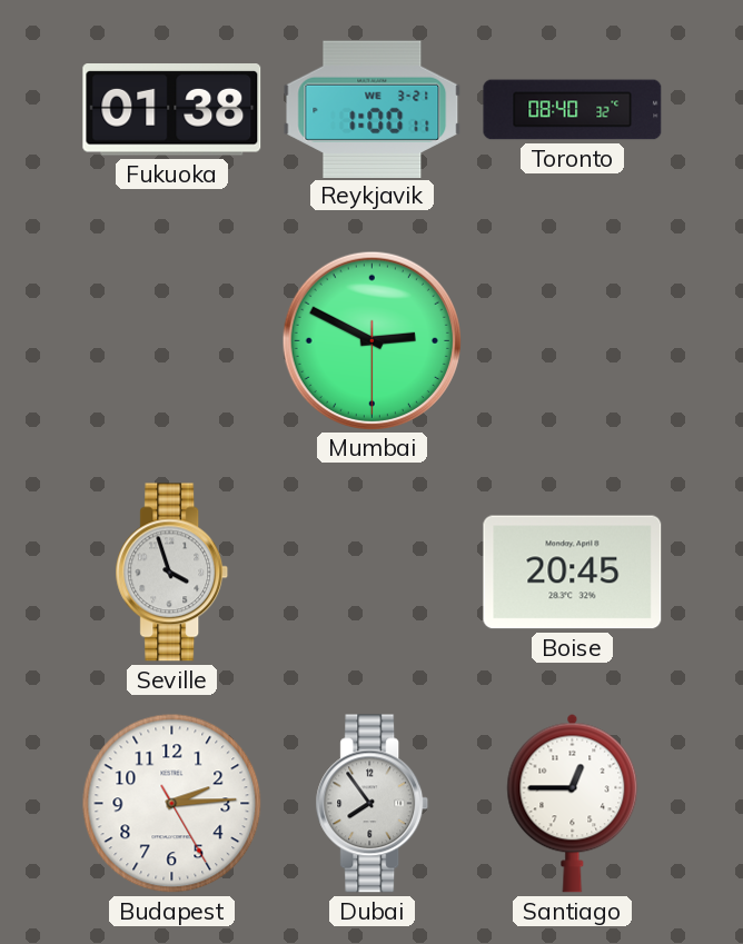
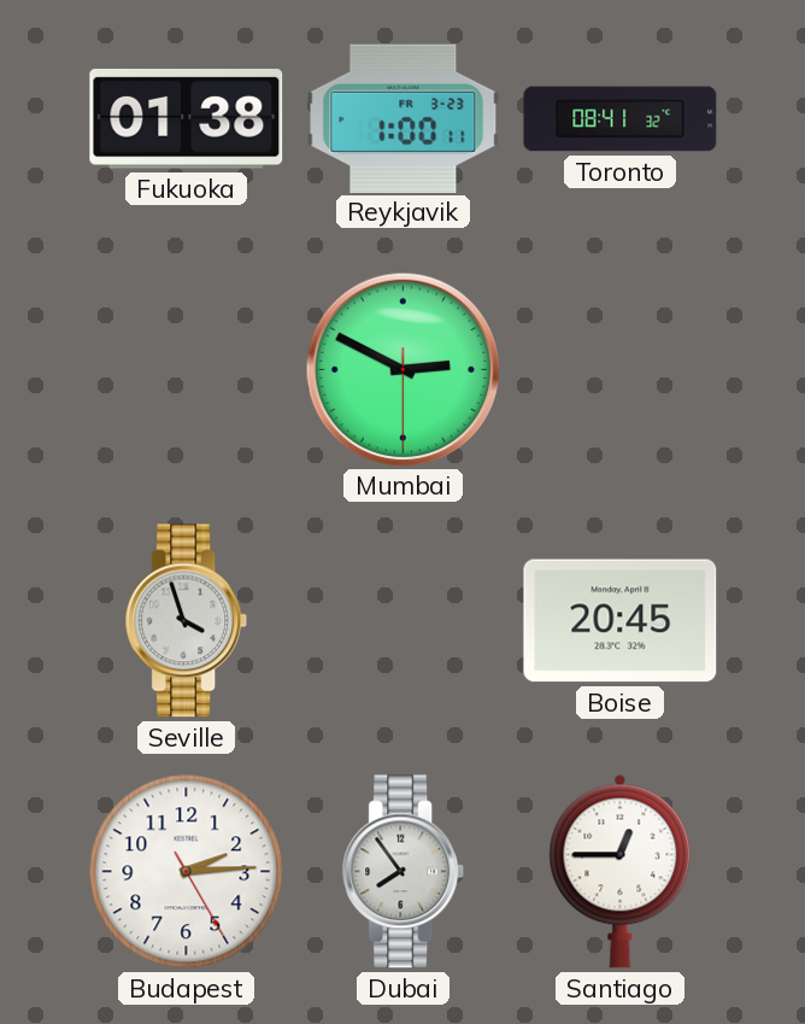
Reykjavik date: WE 3-21 -> FR 3-23 (404, 118)
Toronto: 08:40 -> 08:41 (621, 119)
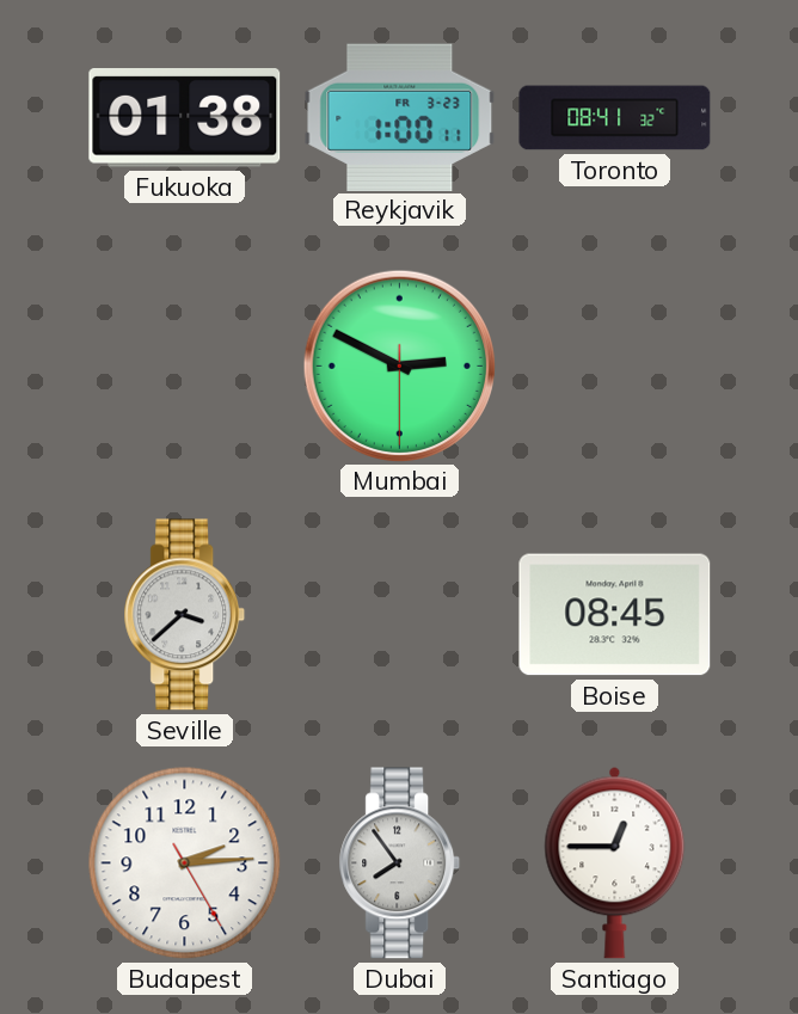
Seville: 3:57 -> 3:38 (185, 615)
Boise: 20:45 -> 08:45 (615, 615)
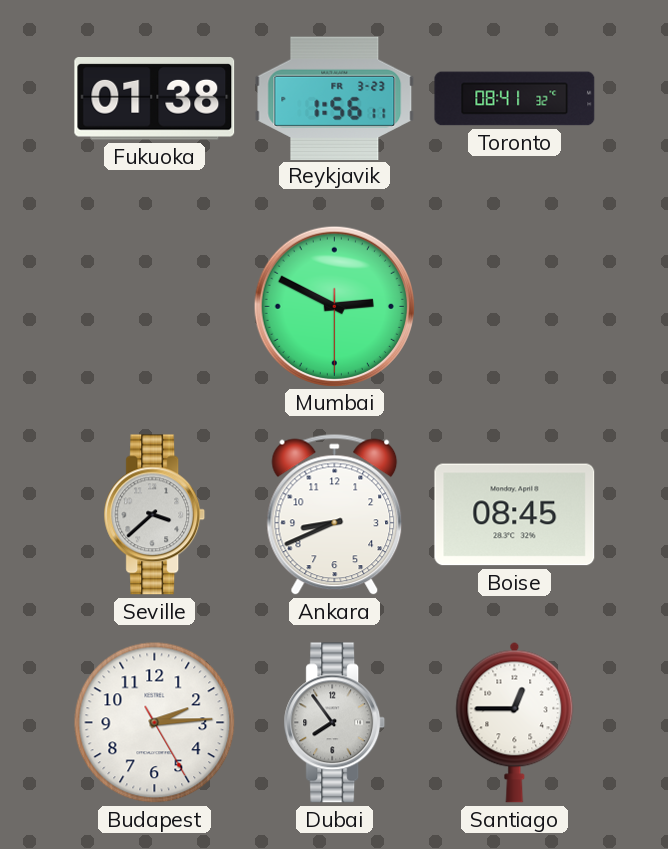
Reykjavik: 1:00 -> 1:56 (335, 98)
Ankara: none -> 8:41 (335, 515)
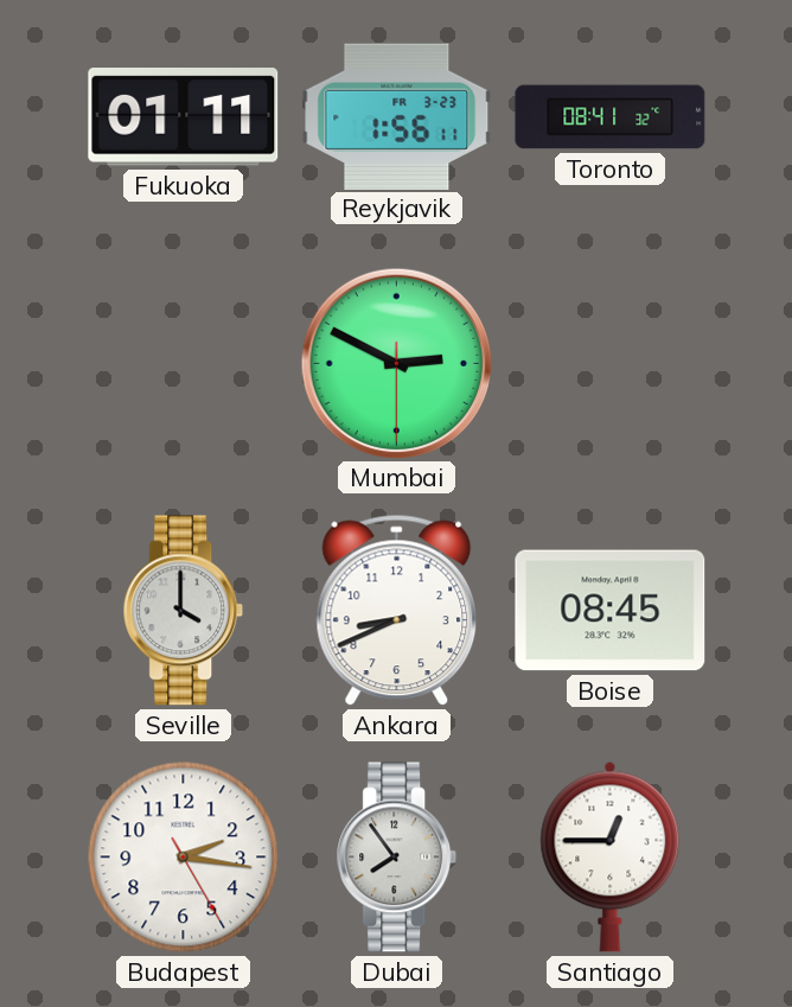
Fukuoka: 01:38 -> 01:11 (184, 117)
Seville: 3:38 -> 4:00 (184, 611)
Budapest: 2:14 -> 2:16 (184, 858)
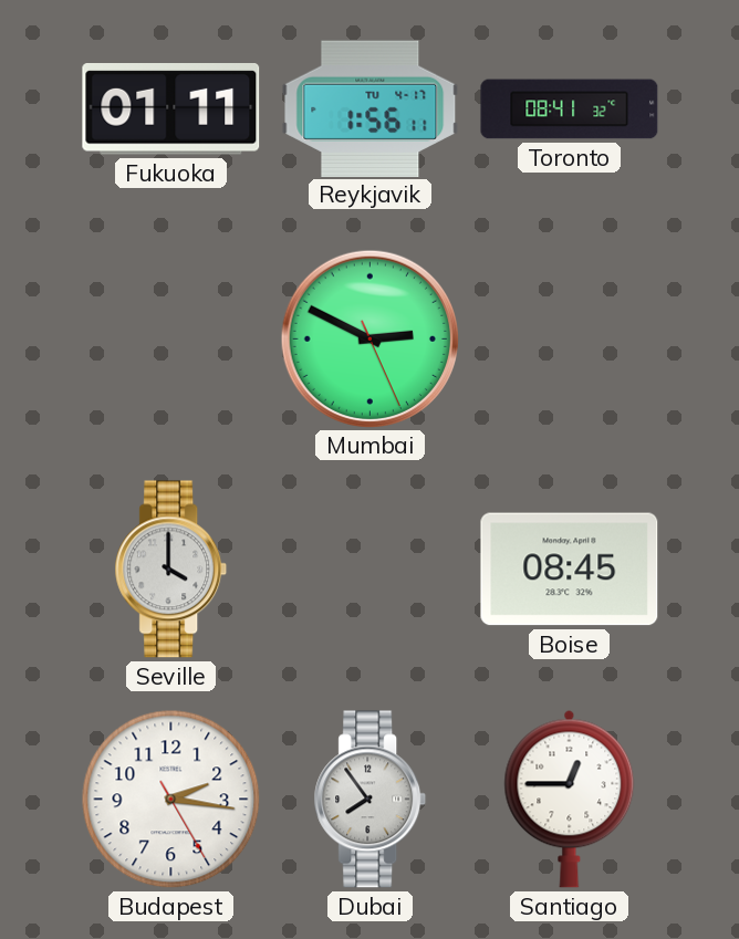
Reykjavik date: FR 3-23 -> TU 4-17 (371, 108)
Mumbai: 2:49:30 -> 2:49:26 (369, 338)
Ankara: 8:41 -> none (397, 611)
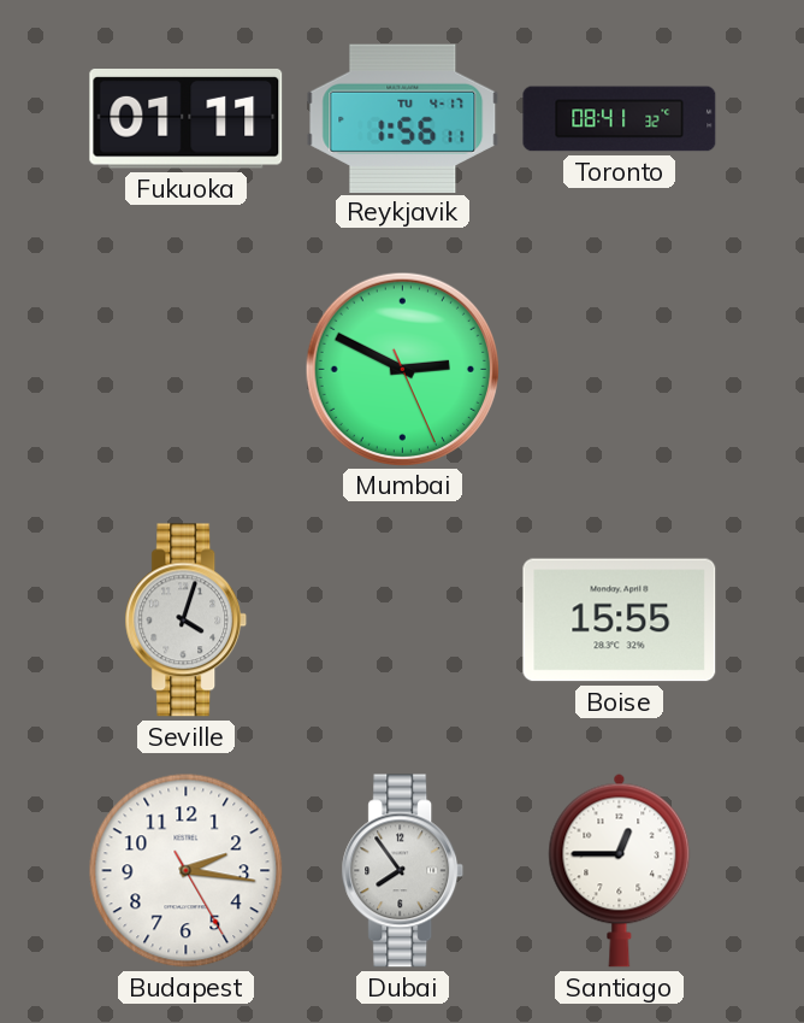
Seville: 4:00 -> 4:03 (187, 621)
Boise: 08:45 -> 15:55 (620, 621)
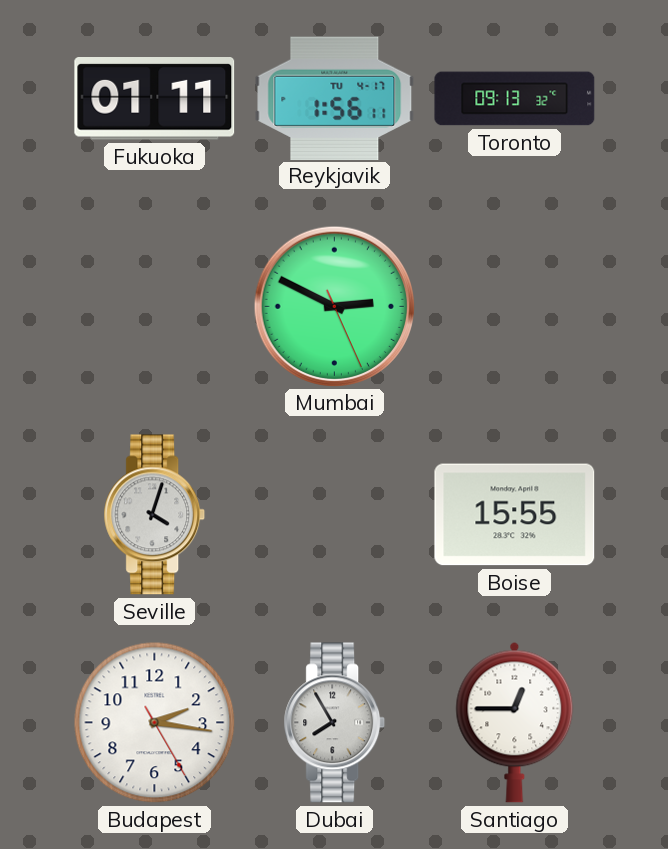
Toronto: 08:41 -> 09:13 (515, 99)
Dubai: 7:54 -> 7:55 (335, 723)
